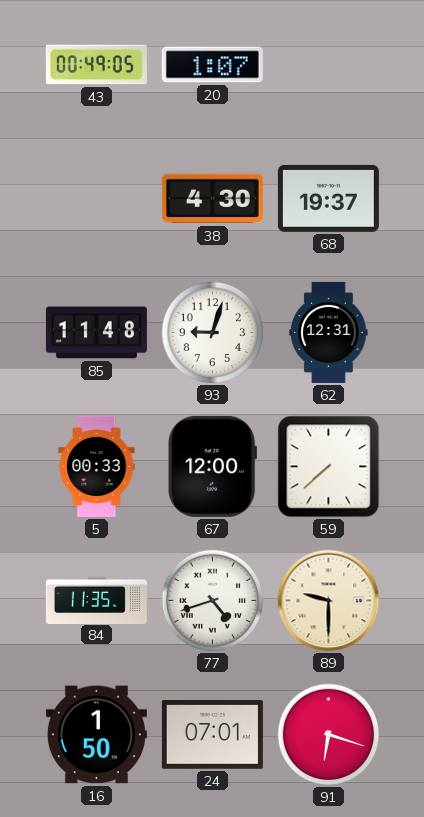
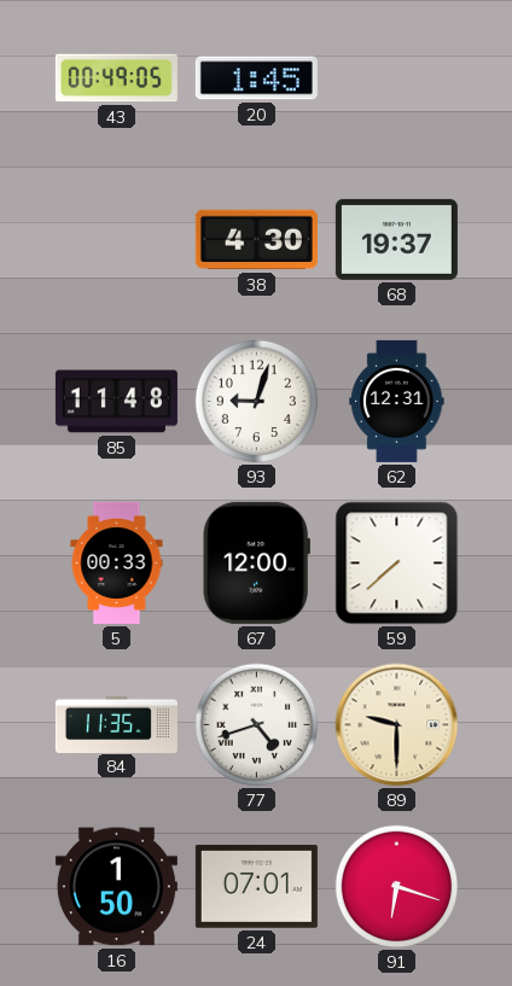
20: 1:07 -> 1:45 (256, 78)
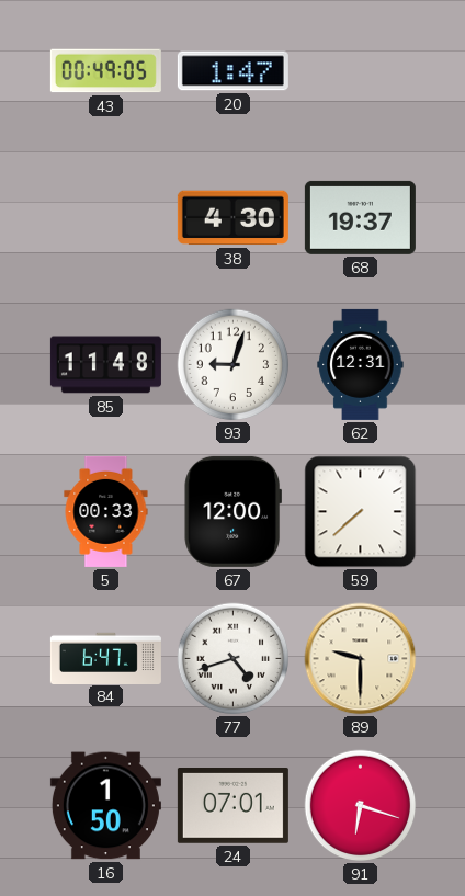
20: 1:45 -> 1:47 (232, 71)
84: 11:35 -> 6:47 (105, 658)
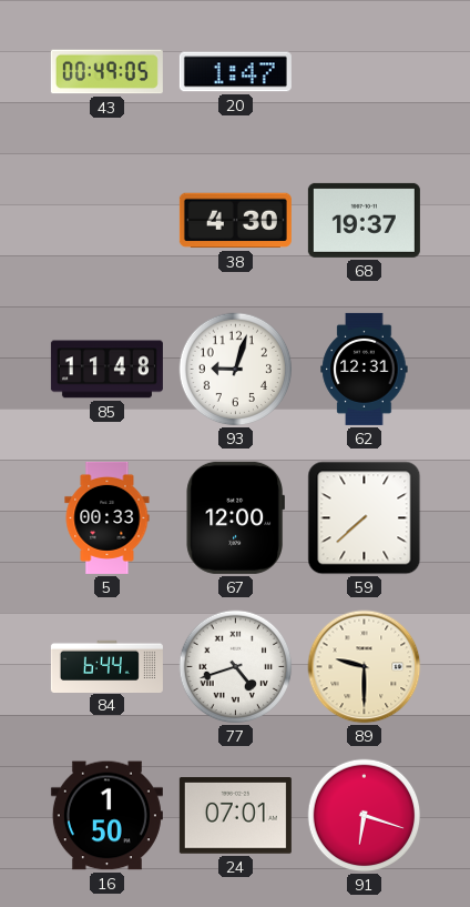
84: 6:47 -> 6:44 (106, 666)
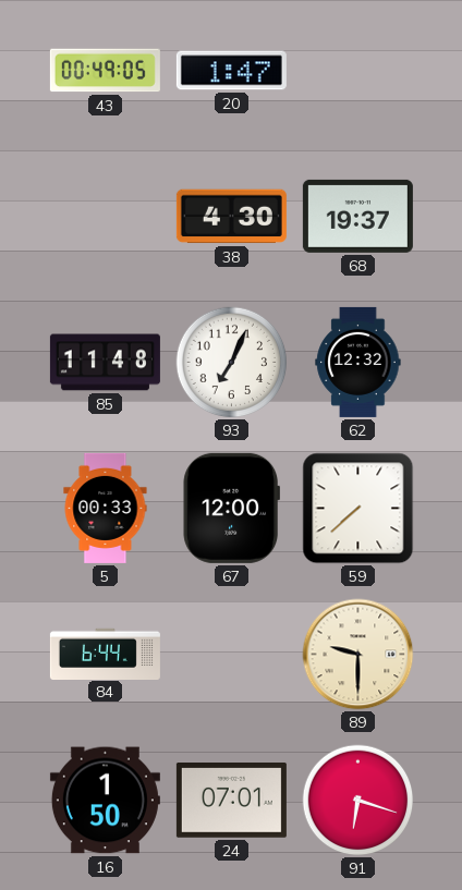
93: 9:03 -> 7:04 (232, 363)
62: 12:31 -> 12:32 (358, 362)
77: 4:42 -> none (236, 667)
